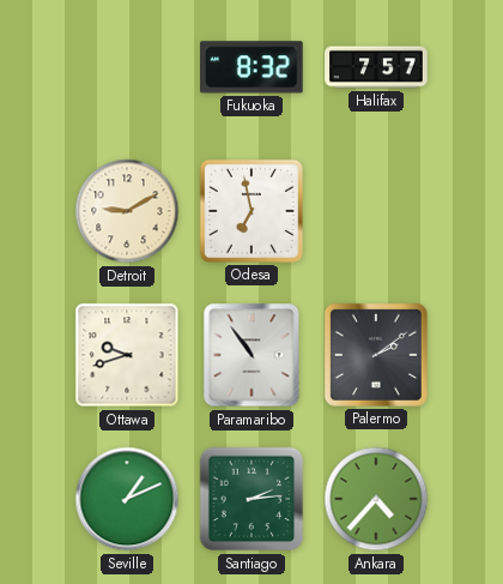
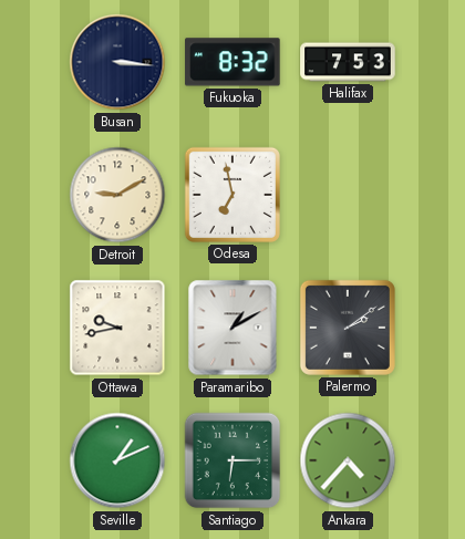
Busan: none -> 3:16 (117, 62)
Halifax: 7:57 -> 7:53 (348, 62)
Ottawa: 9:42 -> 9:43 (117, 328)
Paramaribo: 10:54 -> 1:10 (232, 328)
Santiago: 2:14 -> 6:15 (232, 460)
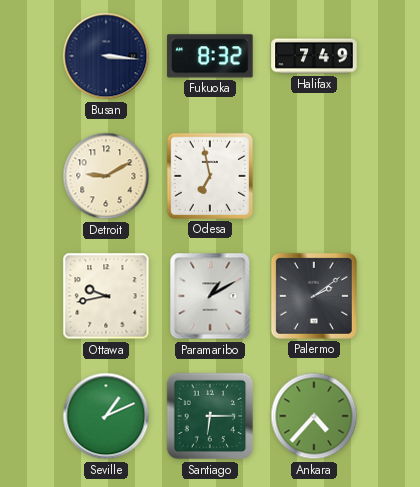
Halifax: 7:53 -> 7:49 (314, 56)
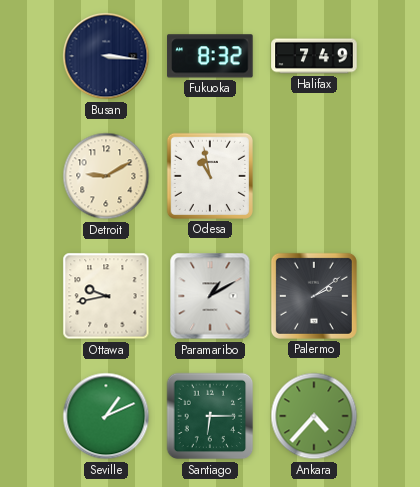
Odesa: 6:58 -> 10:58 (210, 176)
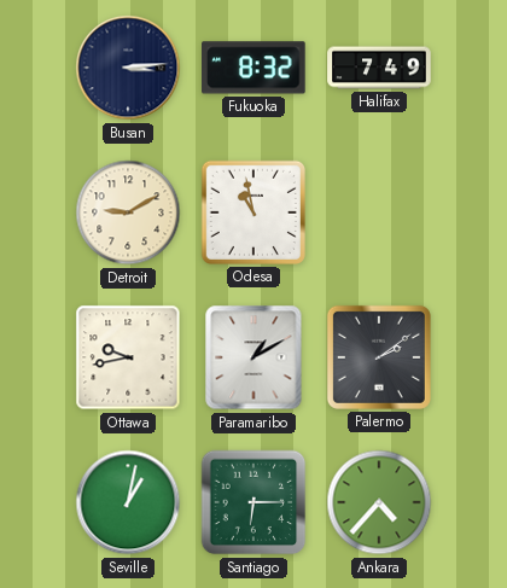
Busan: 3:16 -> 3:14 (128, 68)
Seville: 1:11 -> 1:02 (128, 502)
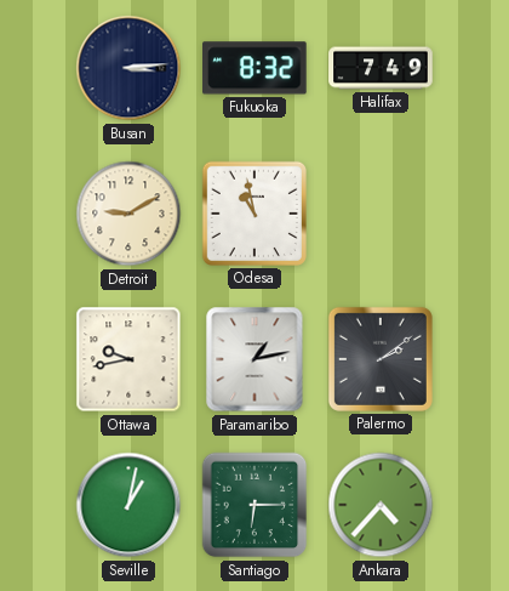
Paramaribo: 1:10 -> 1:13 (254, 359)
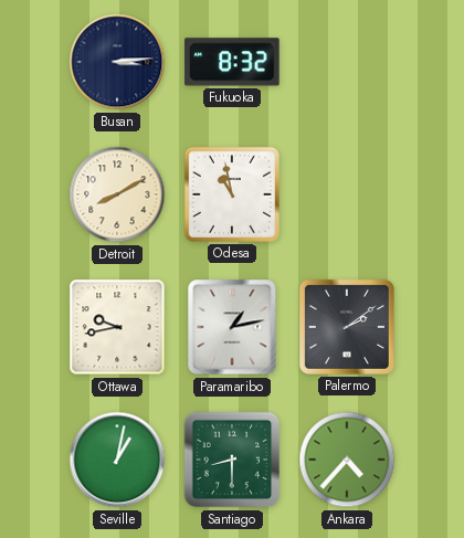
Halifax: 7:49 -> none (381, 68)
Detroit: 9:10 -> 8:10 (117, 194)
Santiago: 6:15 -> 8:30 (232, 460)
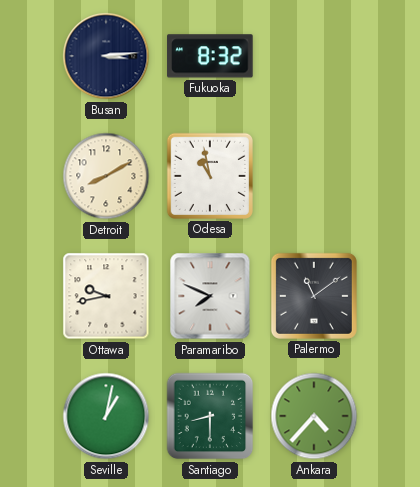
Paramaribo: 1:13 -> 7:49 (210, 296)
Palermo: 2:09 -> 11:09 (314, 296)
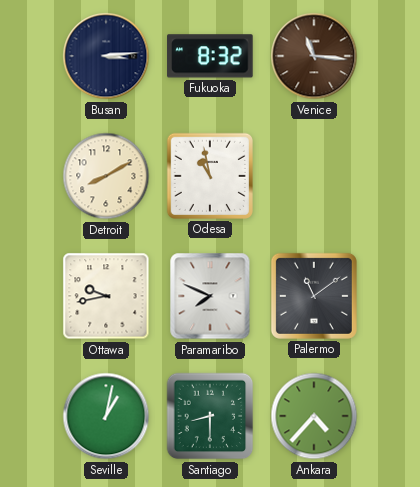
Venice: none -> 11:16 (314, 56)
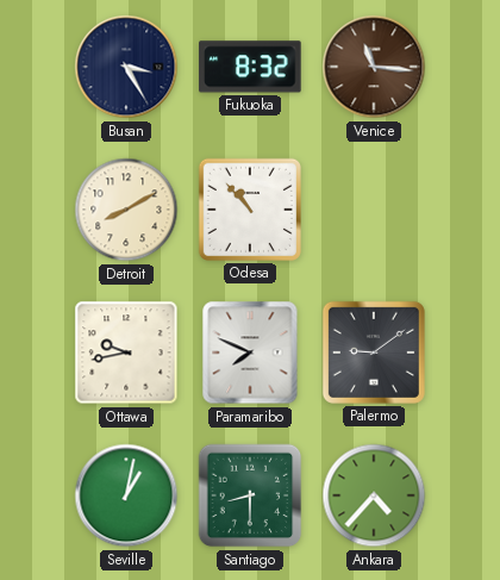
Busan: 3:14 -> 3:25 (126, 67)
Odesa: 10:58 -> 10:53 (250, 210)
Palermo: 11:09 -> 9:09 (374, 353)
